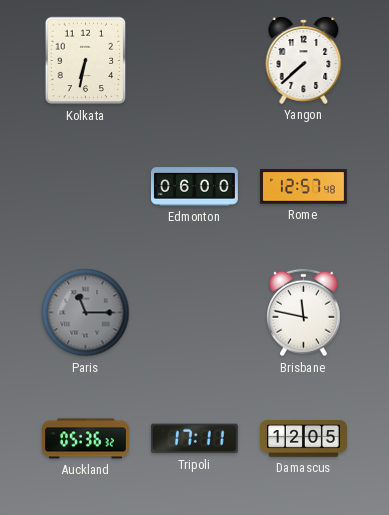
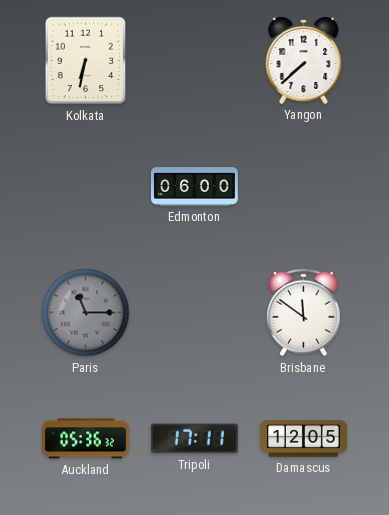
Rome: 12:57 -> none (304, 187)
Brisbane: 11:47 -> 11:51 (304, 313)
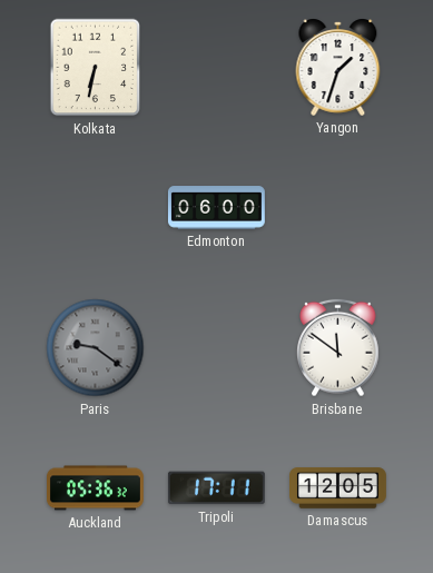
Yangon: 7:38 -> 1:33 (338, 67)
Paris: 11:15 -> 9:21 (96, 348)
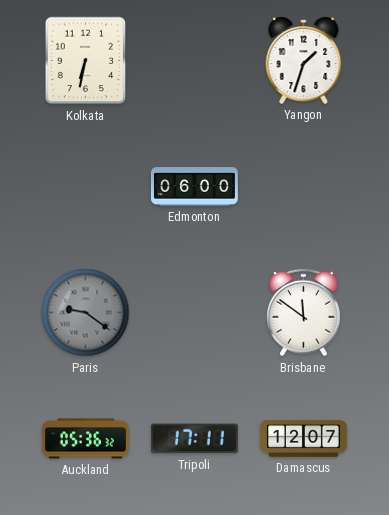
Damascus: 12:05 -> 12:07 (304, 439)
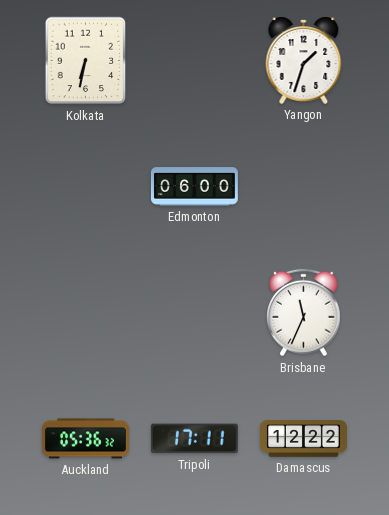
Paris: 9:21 -> none (86, 313)
Brisbane: 11:51 -> 11:34 (304, 313)
Damascus: 12:07 -> 12:22 (304, 439)
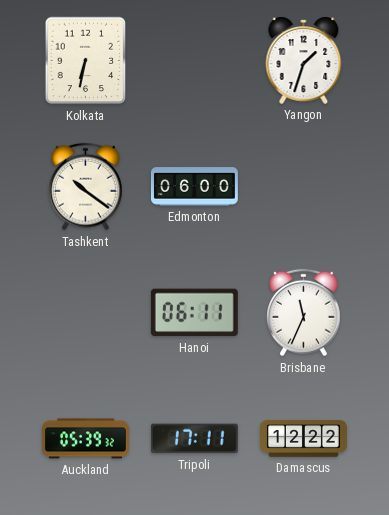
Tashkent: none -> 10:21 (86, 187)
Hanoi: none -> 06:11 (194, 313)
Auckland: 05:36 -> 05:39 (86, 439)
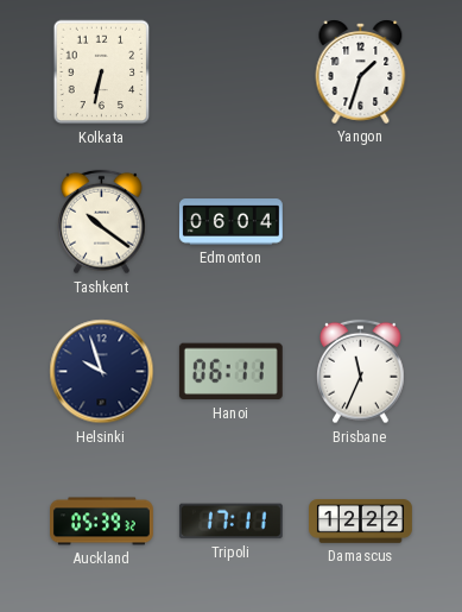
Edmonton: 06:00 -> 06:04 (230, 222)
Helsinki: none -> 9:57 (102, 372)
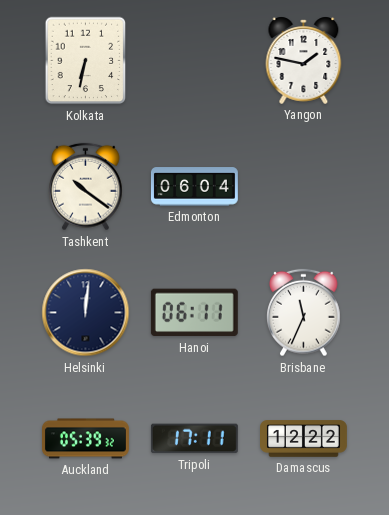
Yangon: 1:33 -> 1:47 (304, 60)
Helsinki: 9:57 -> 12:01 (86, 313)
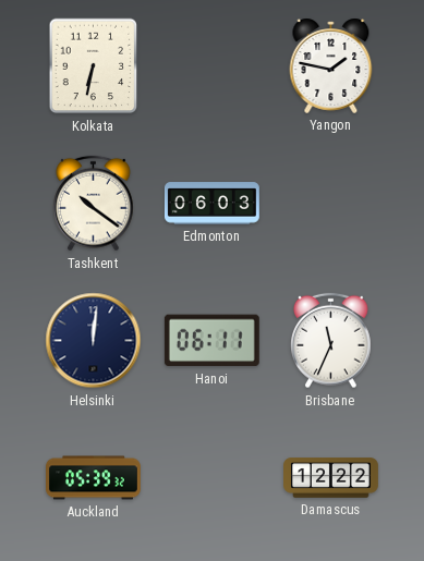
Edmonton: 06:04 -> 06:03 (211, 204)
Tripoli: 17:11 -> none (194, 439)
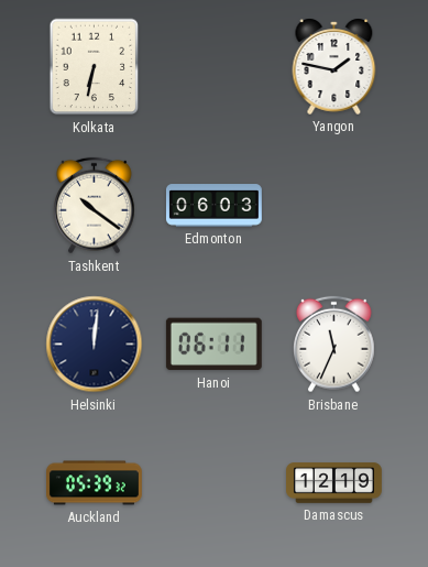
Damascus: 12:22 -> 12:19 (334, 483)
